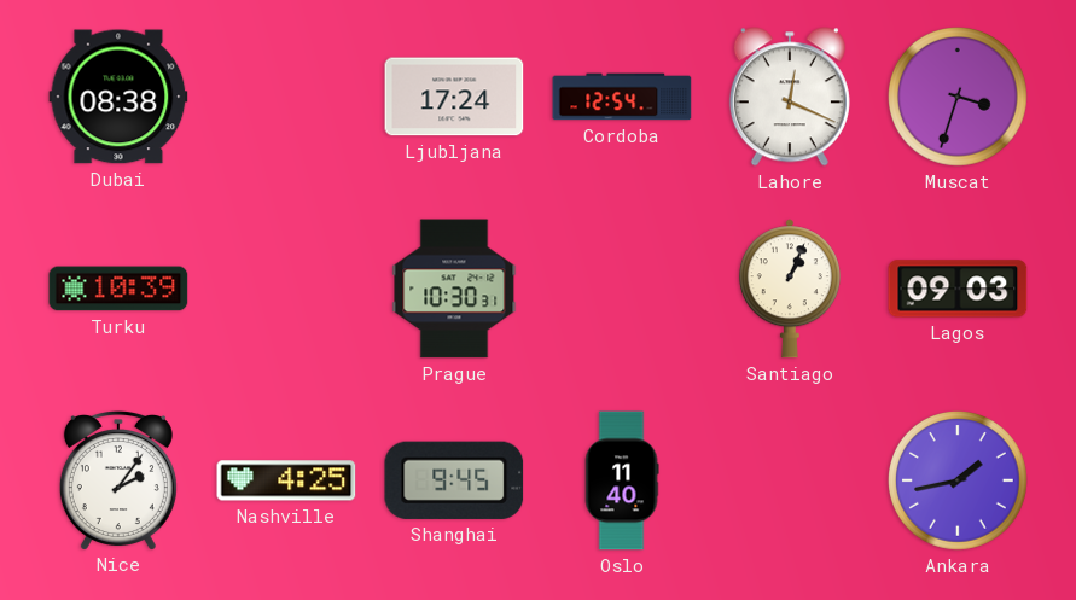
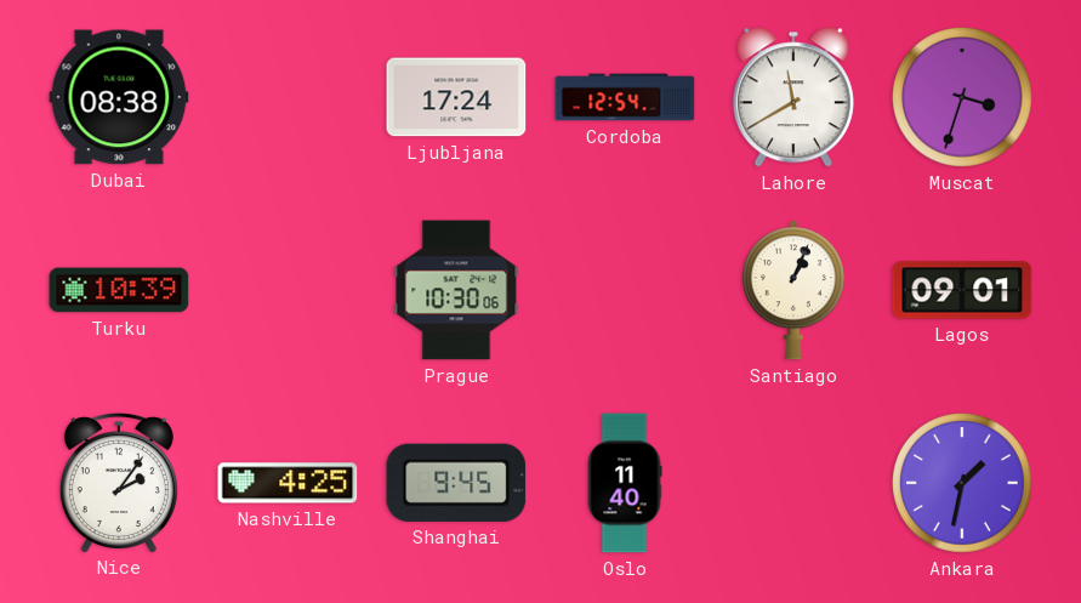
Lahore: 12:19 -> 11:40 (793, 97)
Prague: 10:30:31 -> 10:30:06 (456, 290)
Lagos: 09:03 -> 09:01 (962, 290)
Ankara: 1:43 -> 1:32 (963, 484)
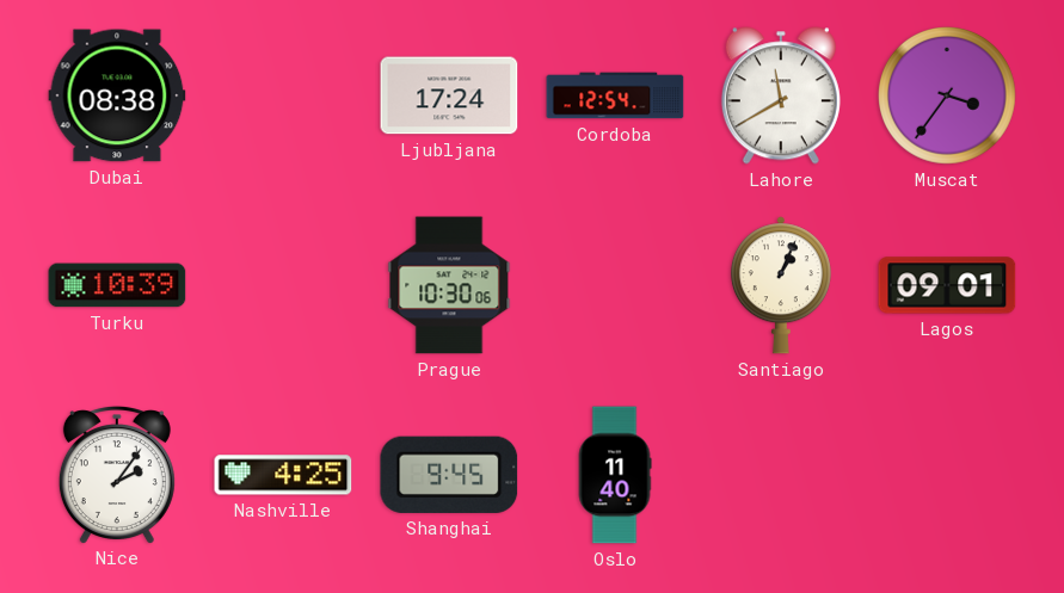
Muscat: 3:33 -> 3:36 (948, 97)
Ankara: 1:32 -> none (963, 484)
